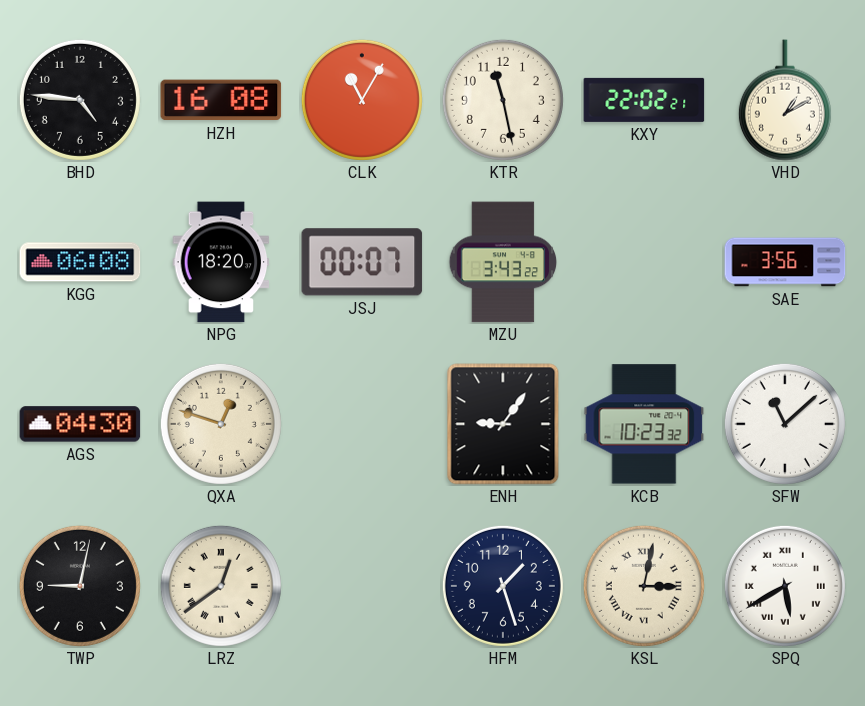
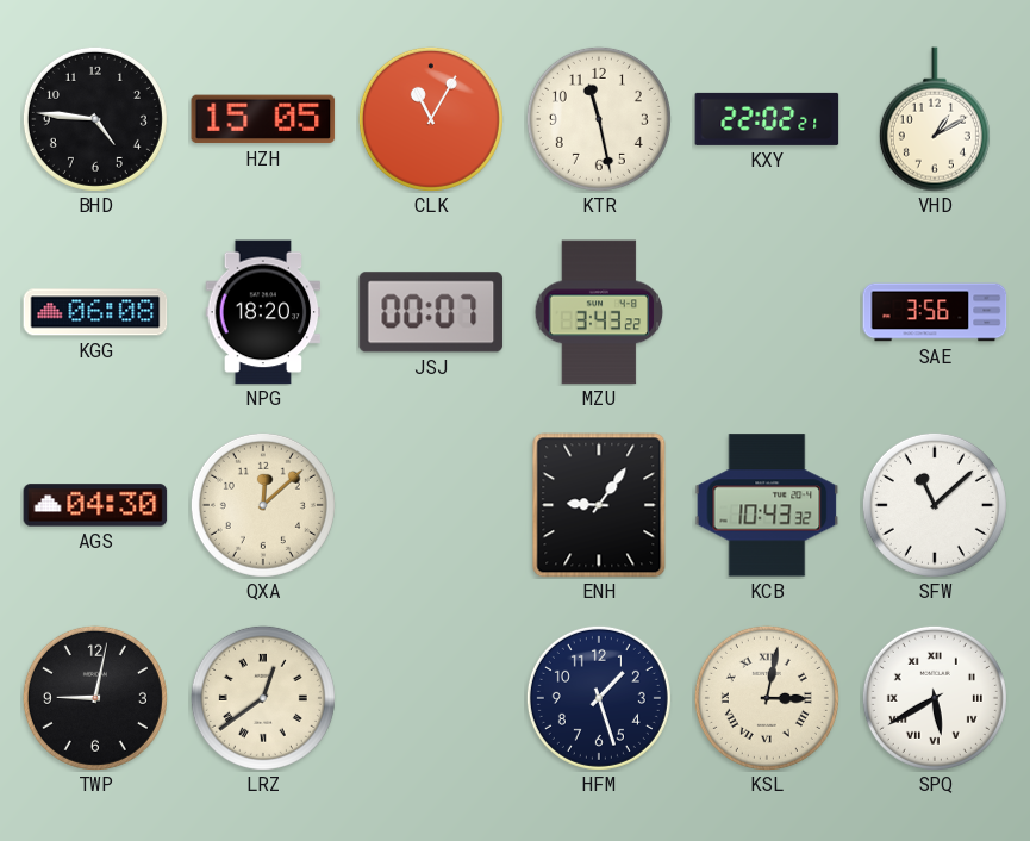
HZH: 16:08 -> 15:05 (263, 119)
QXA: 12:48 -> 12:08 (263, 505)
KCB: 10:23 -> 10:43 (767, 505)
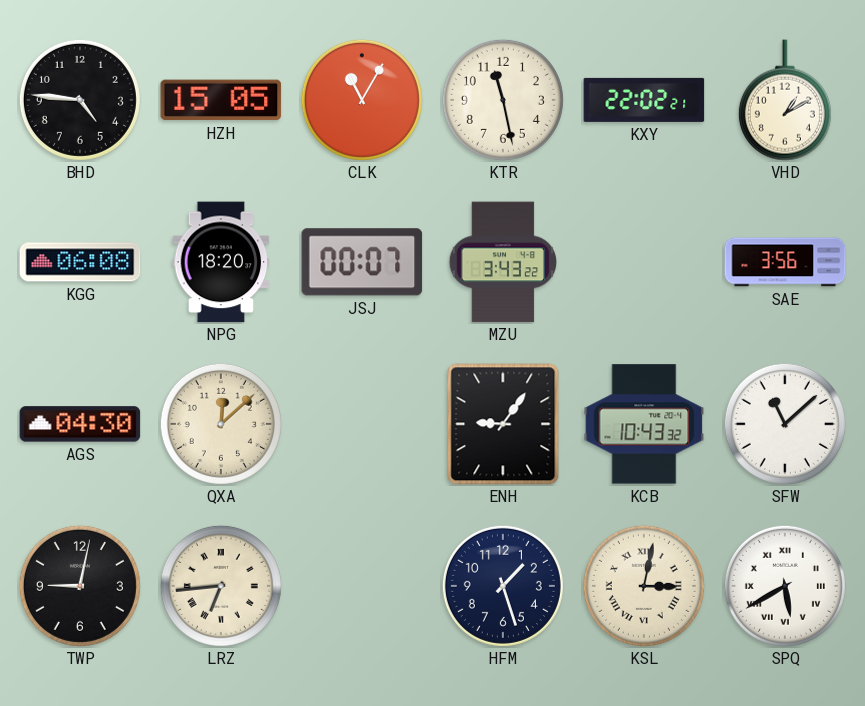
LRZ: 12:39 -> 6:44 (221, 586)
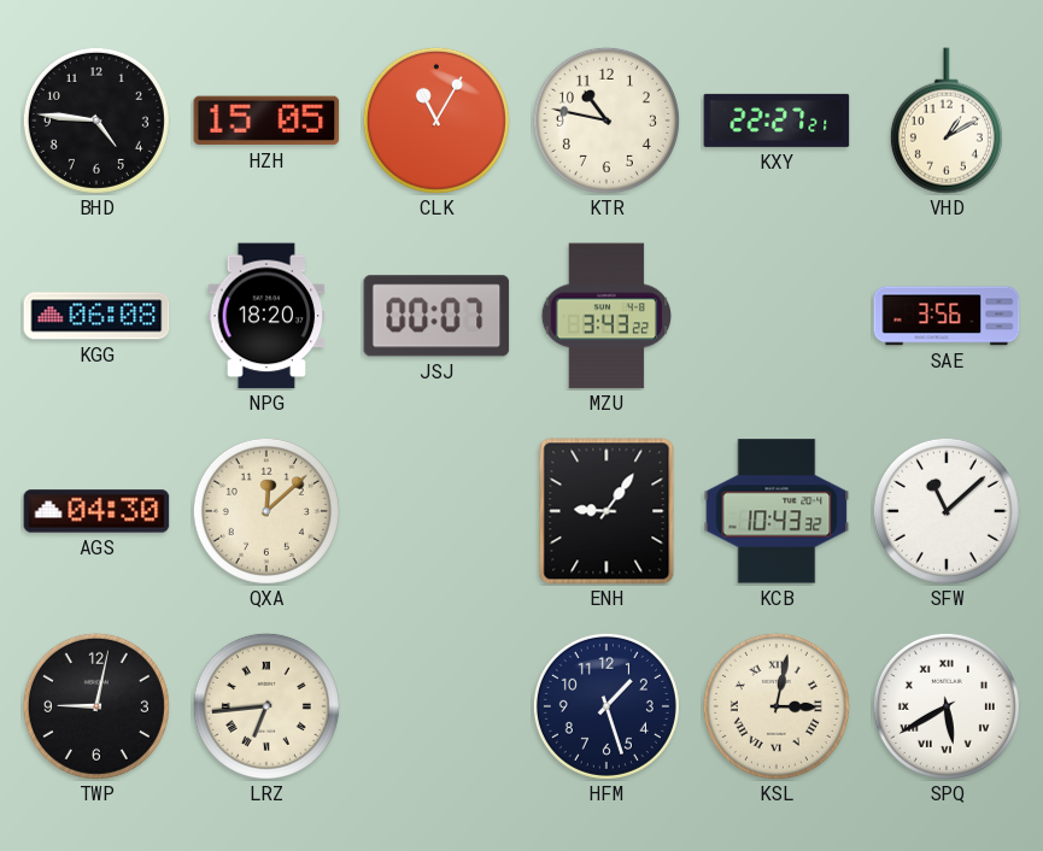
KTR: 11:28 -> 10:47 (607, 121)
KXY: 22:02 -> 22:27 (777, 121)
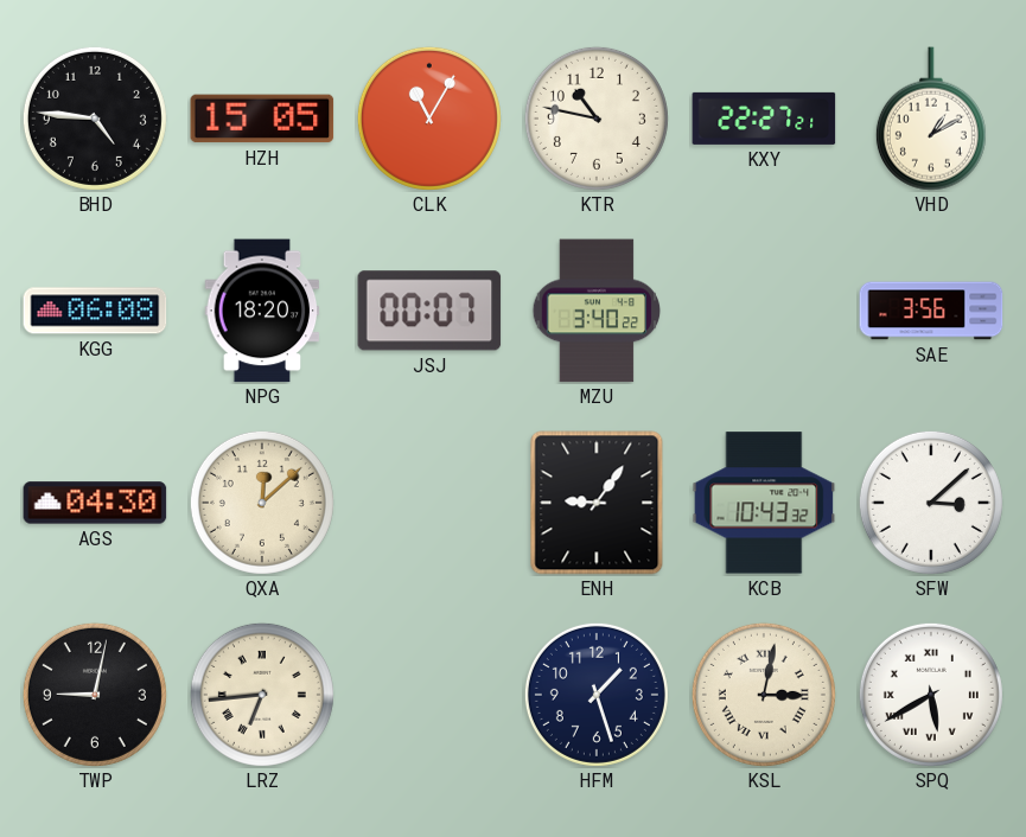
MZU: 3:43 -> 3:40 (597, 311)
SFW: 11:08 -> 3:08 (931, 503)
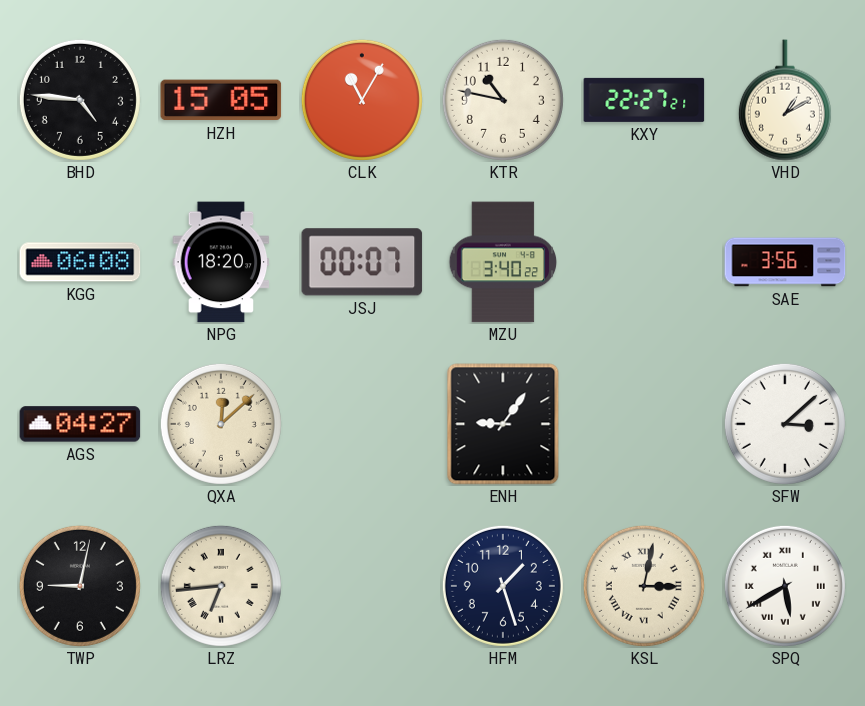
AGS: 04:30 -> 04:27 (80, 424)
KCB: 10:43 -> none (764, 503)
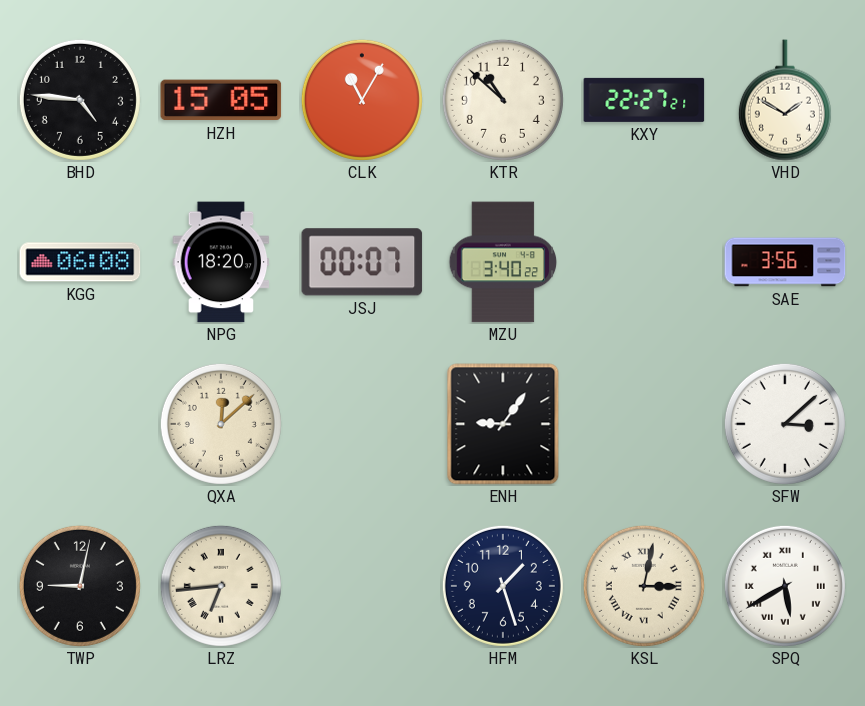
KTR: 10:47 -> 10:52 (503, 100)
VHD: 1:10 -> 1:50 (785, 100)
AGS: 04:27 -> none (80, 424)
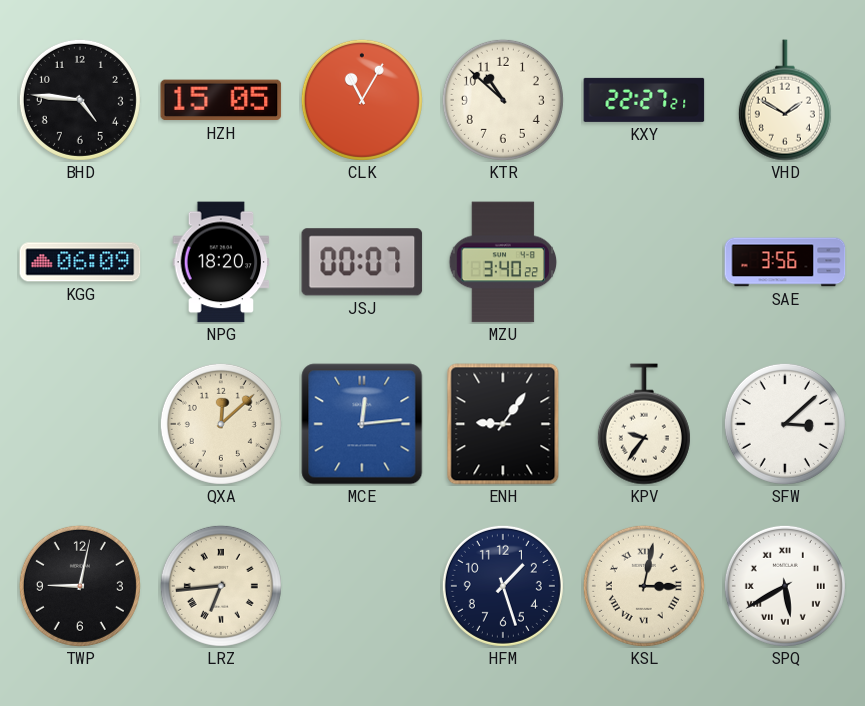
KGG: 06:08 -> 06:09 (80, 262)
MCE: none -> 12:14 (362, 424)
KPV: none -> 9:36 (644, 424)
